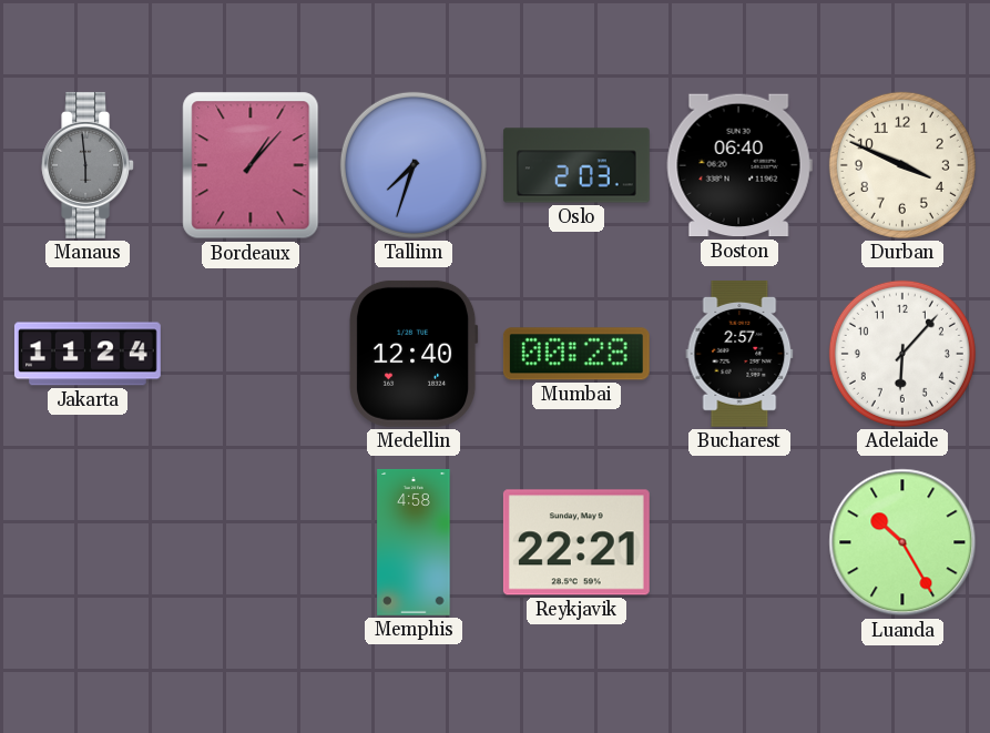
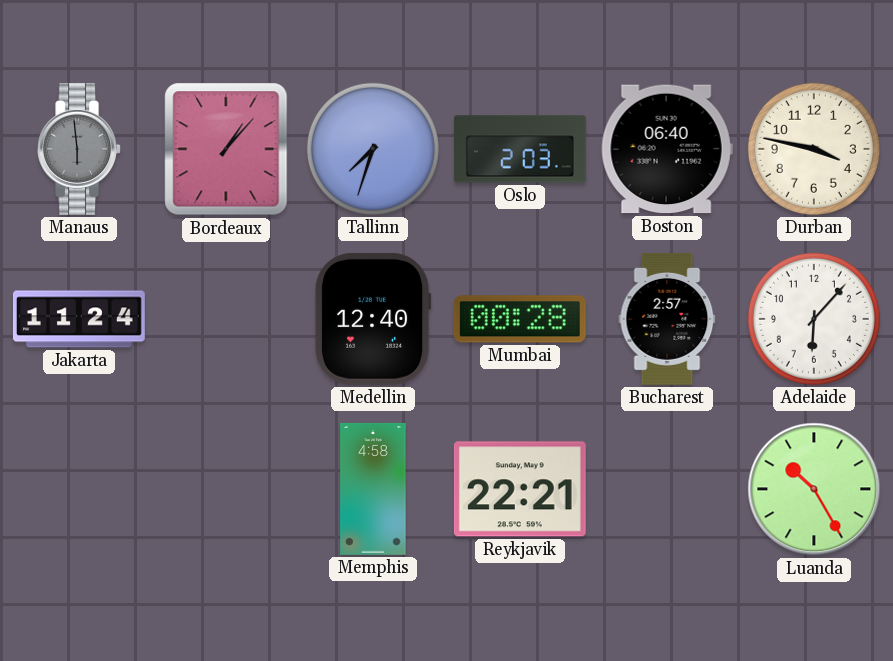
Durban: 3:49 -> 3:47 (814, 149)
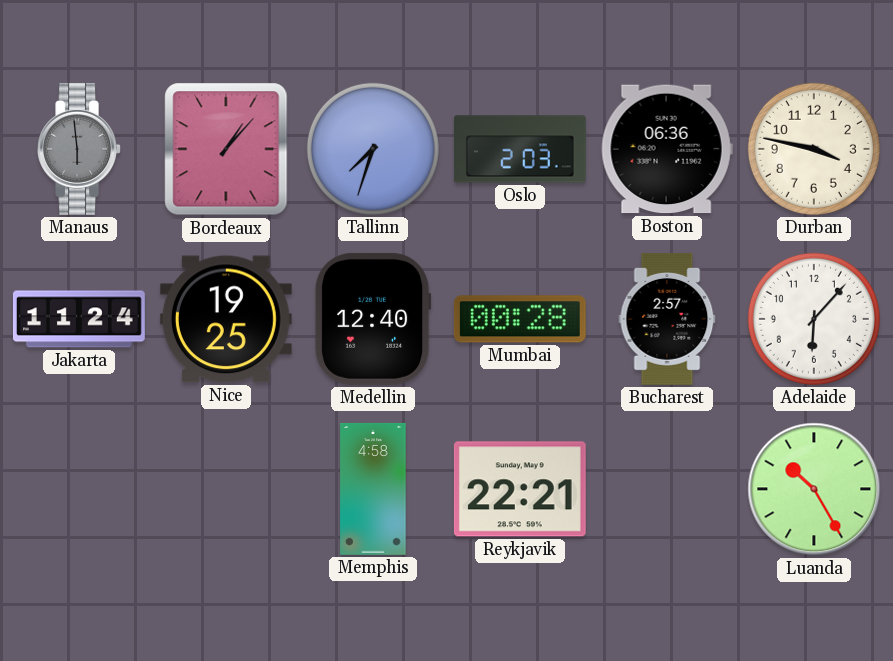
Boston: 06:40 -> 06:36 (667, 149)
Nice: none -> 19:25 (226, 319)
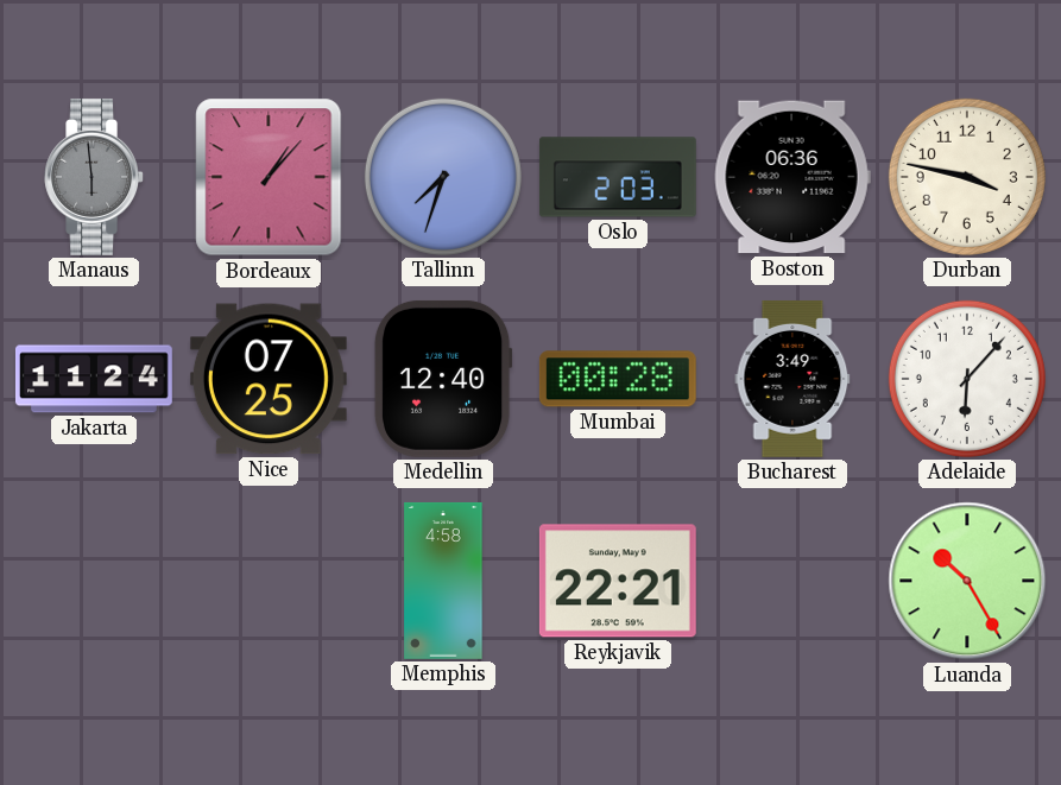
Nice: 19:25 -> 07:25 (269, 379)
Bucharest: 2:57 -> 3:49 (792, 379)
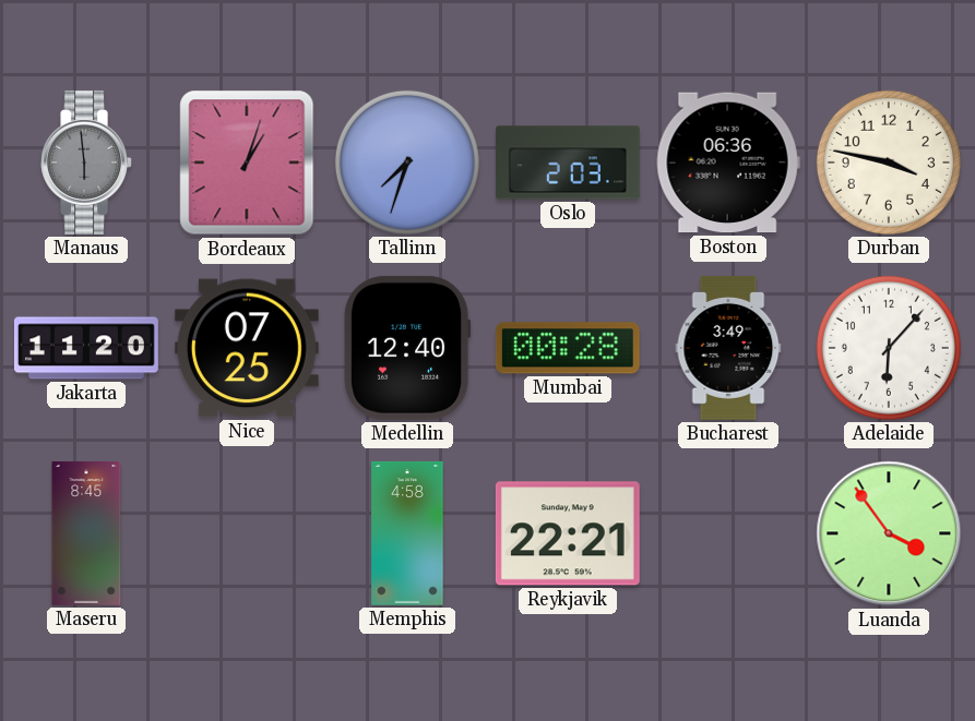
Bordeaux: 1:07 -> 1:03 (247, 163)
Jakarta: 11:24 -> 11:20 (86, 348)
Maseru: none -> 8:45 (86, 533)
Luanda: 10:25 -> 3:54 (889, 533)
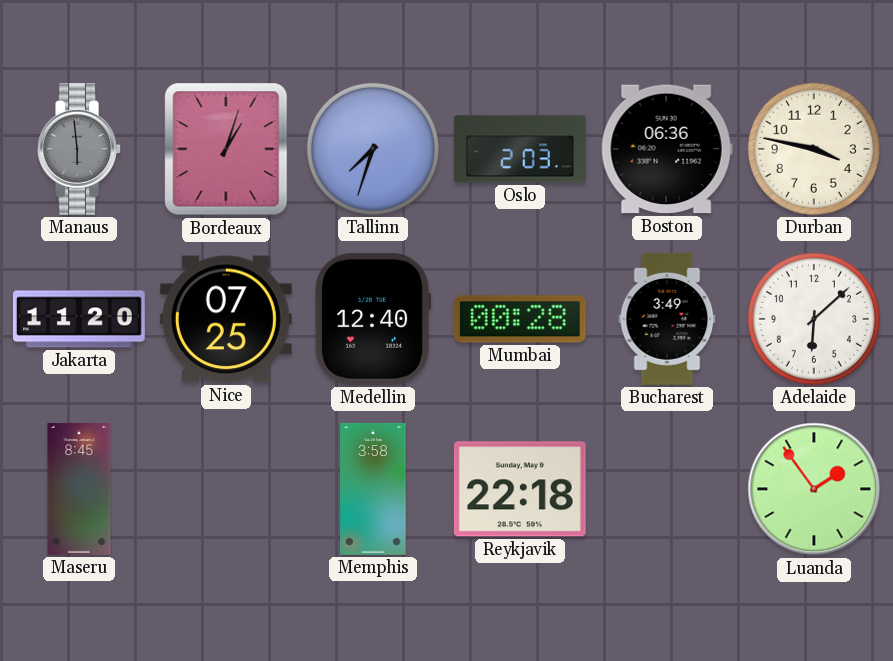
Adelaide: 6:07 -> 6:08 (814, 319)
Memphis: 4:58 -> 3:58 (373, 489)
Reykjavik: 22:21 -> 22:18 (520, 489)
Luanda: 3:54 -> 1:54 (814, 489)
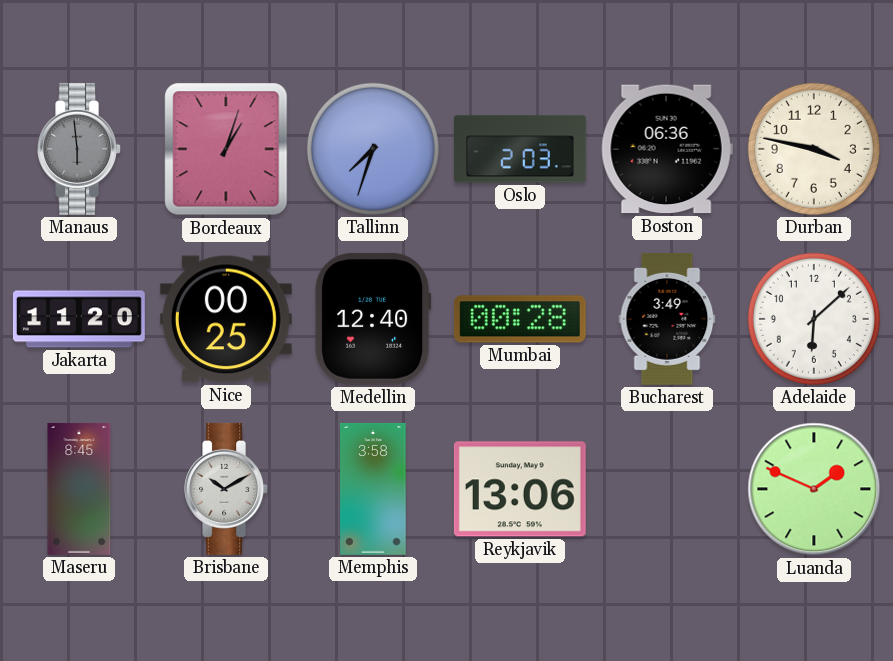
Nice: 07:25 -> 00:25 (226, 319)
Brisbane: none -> 10:10 (226, 489)
Reykjavik: 22:18 -> 13:06 (520, 489)
Luanda: 1:54 -> 1:49 (814, 489)
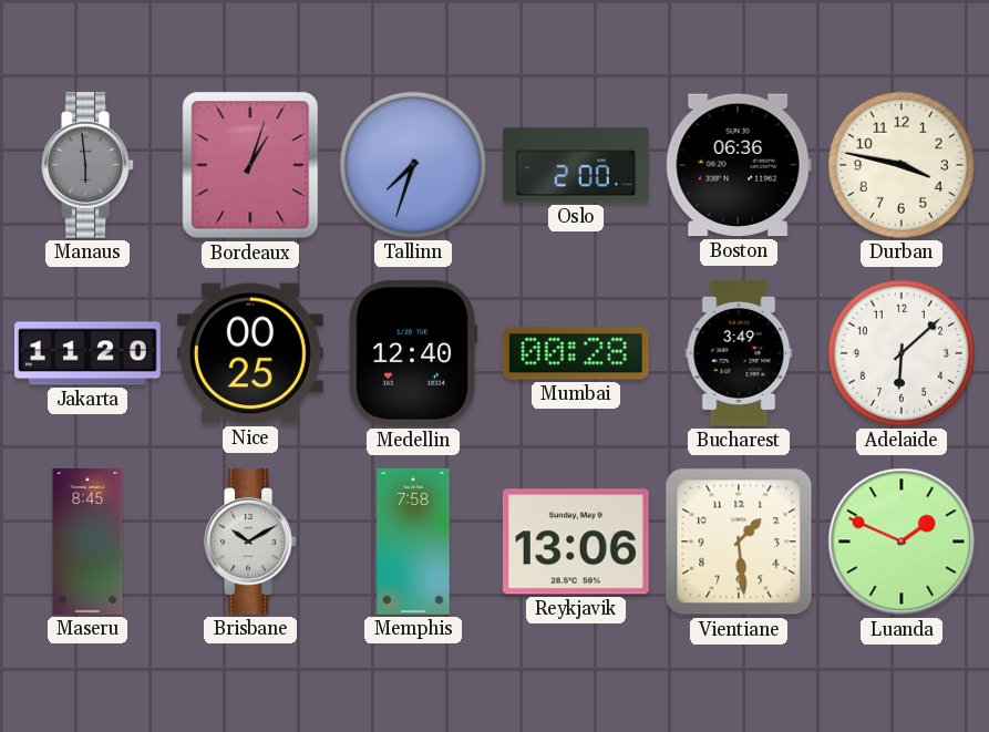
Oslo: 2:03 -> 2:00 (576, 165)
Memphis: 3:58 -> 7:58 (413, 542)
Vientiane: none -> 1:29 (739, 542)
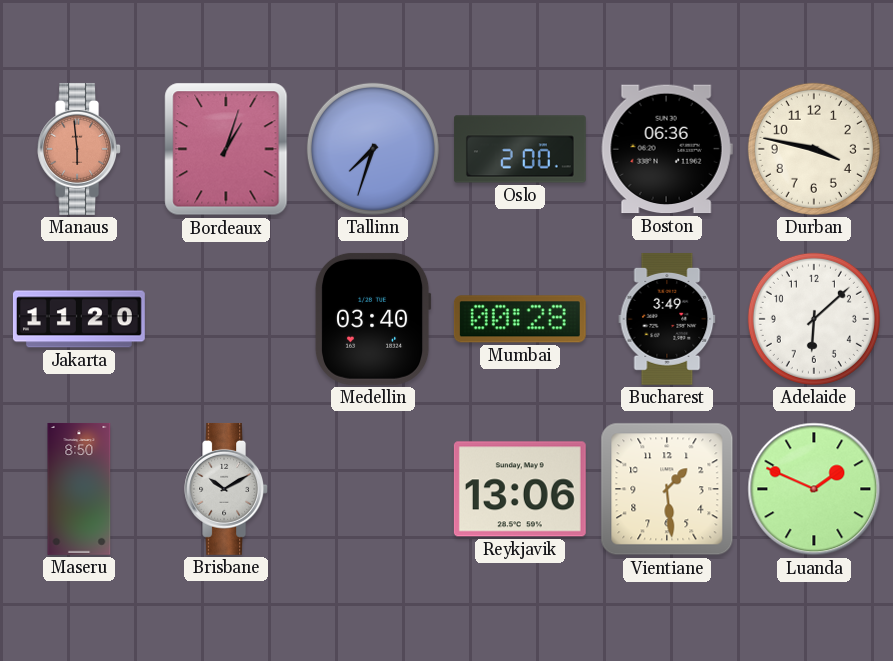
Manaus dial: grey -> salmon (79, 149)
Nice: 00:25 -> none (250, 353)
Medellin: 12:40 -> 03:40 (373, 319)
Maseru: 8:45 -> 8:50 (79, 489)
Memphis: 7:58 -> none (413, 542)
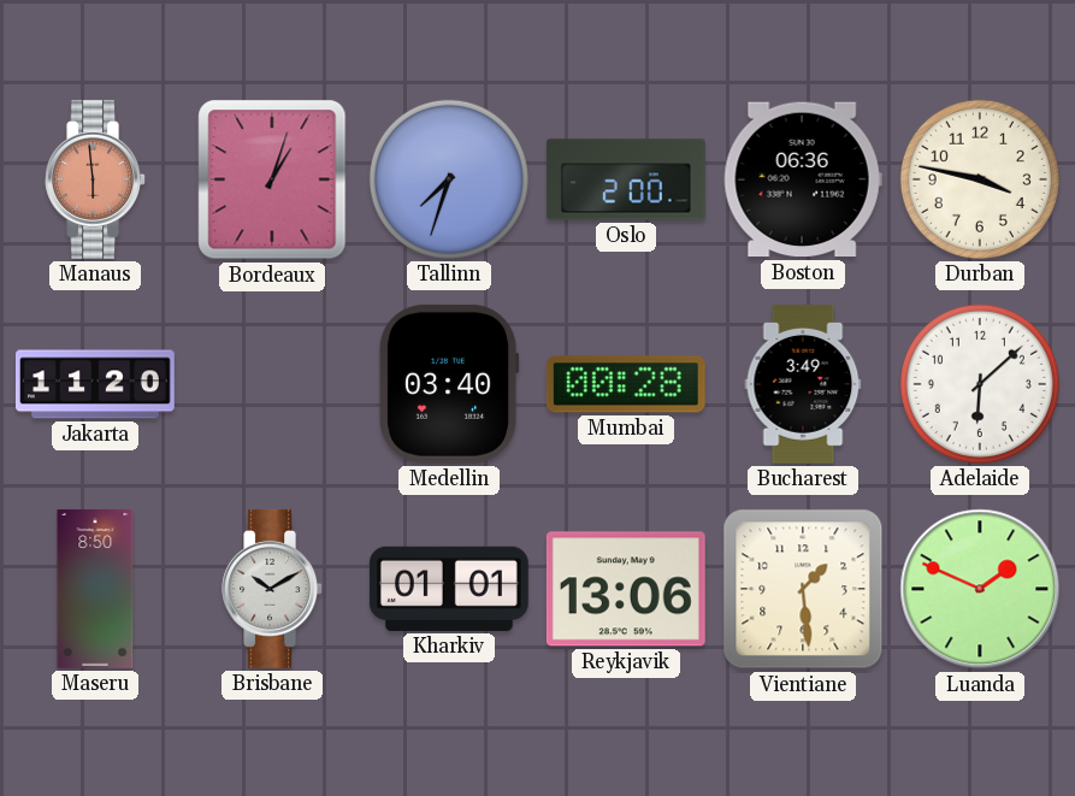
Kharkiv: none -> 01:01 (449, 589)
